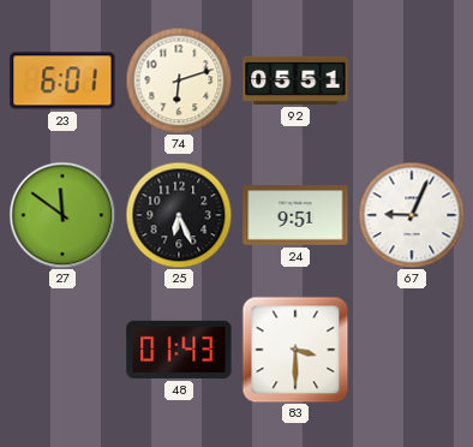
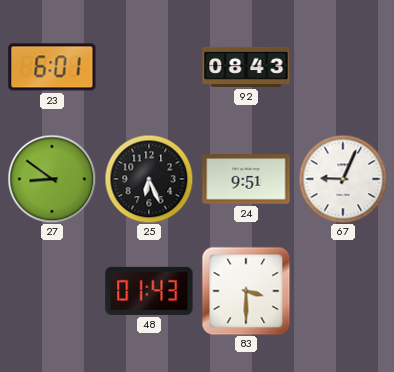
74: 6:12 -> none (179, 81)
92: 05:51 -> 08:43 (246, 67)
27: 11:51 -> 8:51 (52, 179)
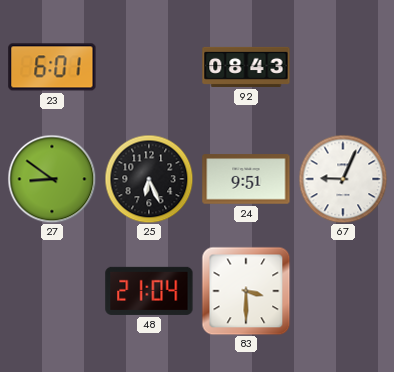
48: 01:43 -> 21:04 (149, 291)
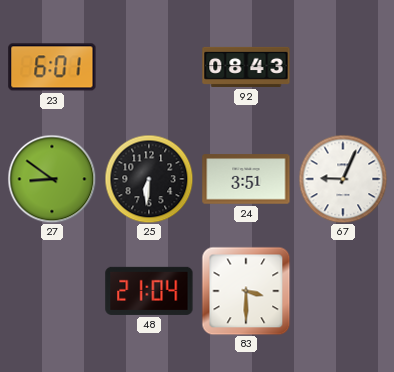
25: 6:26 -> 6:31 (149, 179)
24: 9:51 -> 3:51 (246, 179)
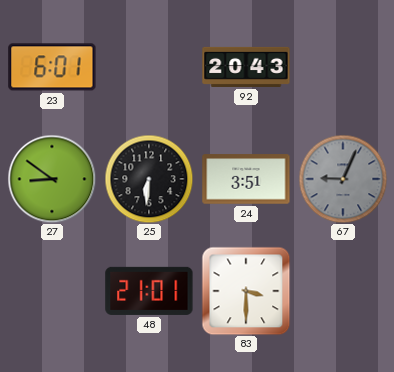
92: 08:43 -> 20:43 (246, 67)
67 dial: white -> grey (343, 179)
48: 21:04 -> 21:01 (149, 291)
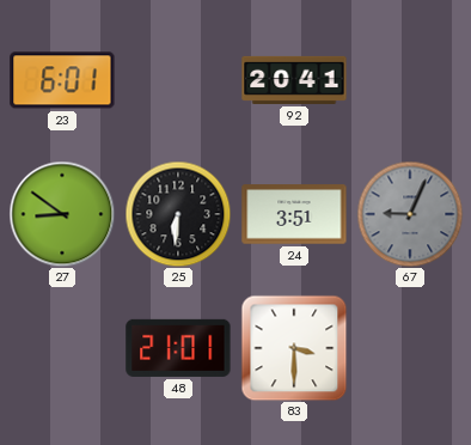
92: 20:43 -> 20:41 (294, 80)
